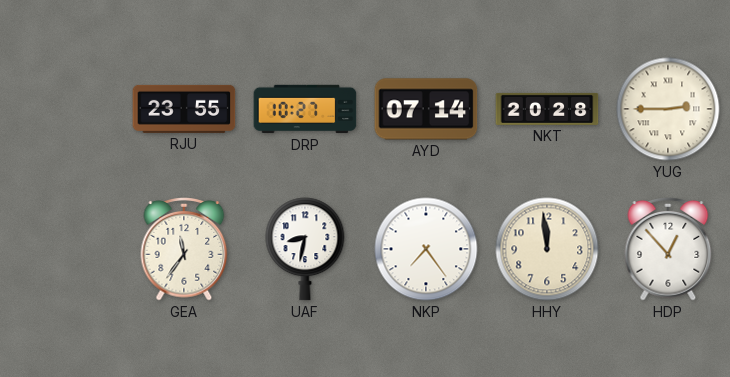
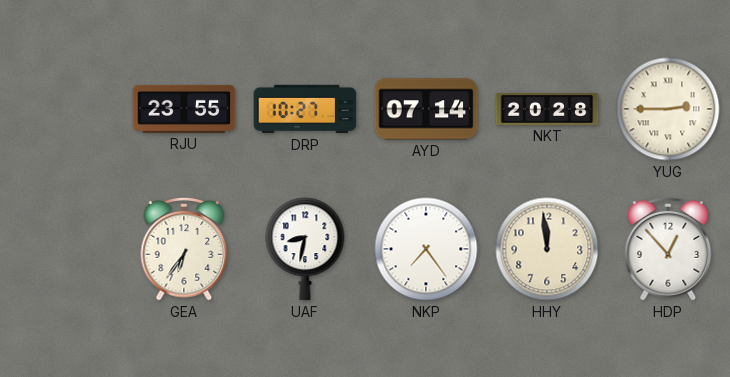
GEA: 11:36 -> 6:36 (184, 250)
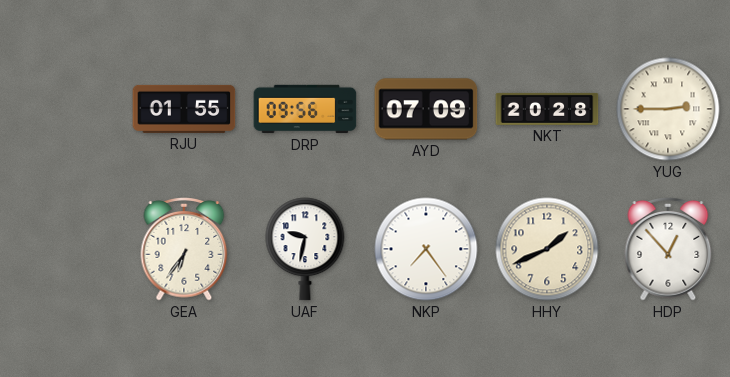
RJU: 23:55 -> 01:55 (184, 109)
DRP: 10:27 -> 09:56 (305, 109)
AYD: 07:14 -> 07:09 (426, 109)
UAF: 8:32 -> 9:32 (305, 249)
HHY: 11:59 -> 1:41 (547, 249)
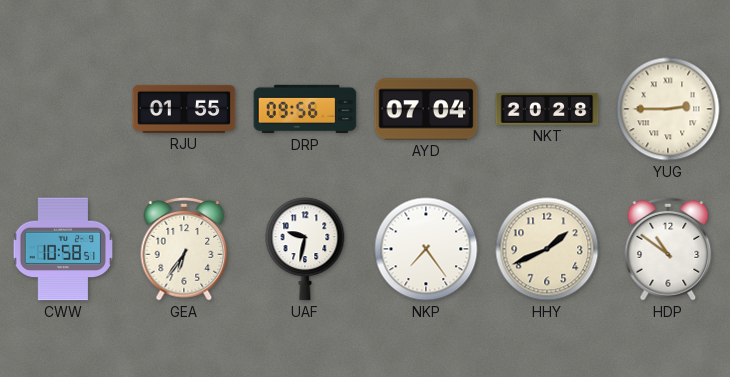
AYD: 07:09 -> 07:04 (426, 109)
CWW: none -> 10:58 (63, 249)
HDP: 12:53 -> 10:51 (668, 250)
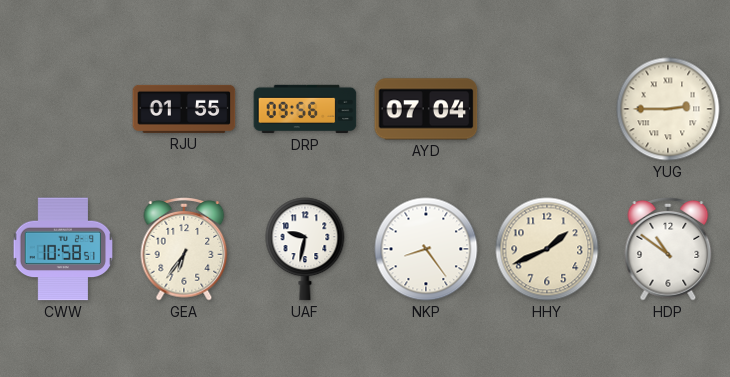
NKT: 20:28 -> none (547, 109)
NKP: 7:24 -> 8:24 (426, 249)
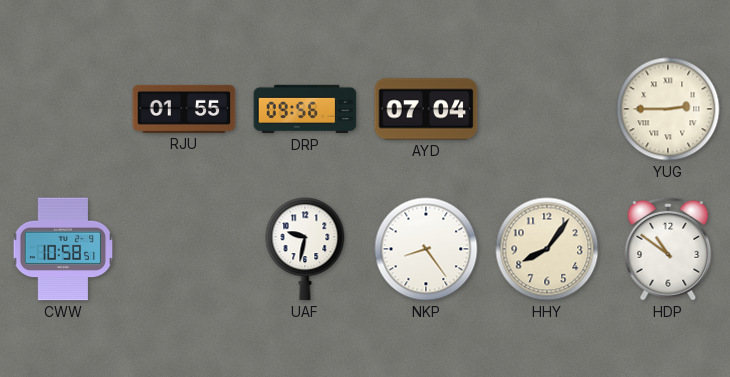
GEA: 6:36 -> none (184, 250)
HHY: 1:41 -> 8:06 (547, 249)
